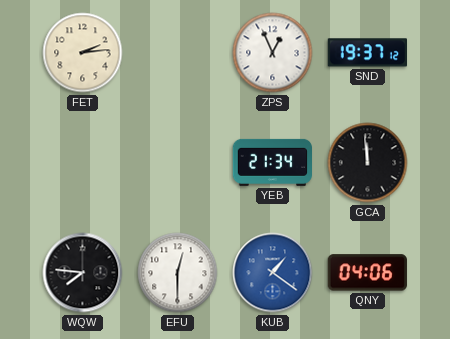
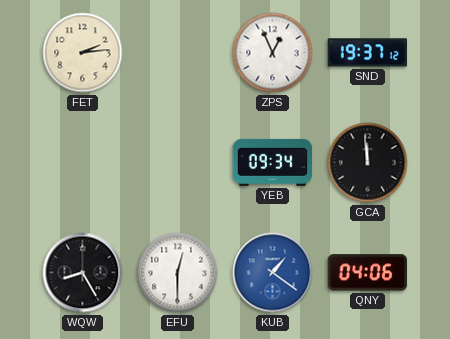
YEB: 21:34 -> 09:34 (272, 162)
WQW: 7:46 -> 8:25 (83, 273)
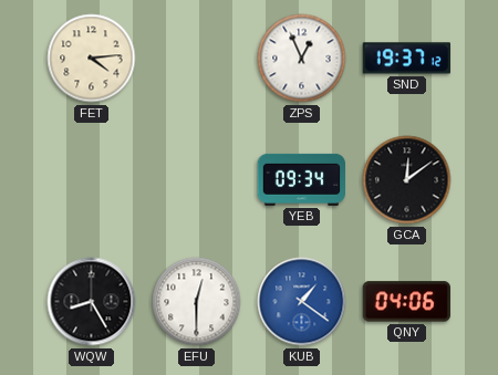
FET: 2:14 -> 4:14 (92, 59)
GCA: 11:59 -> 12:09 (407, 180)
